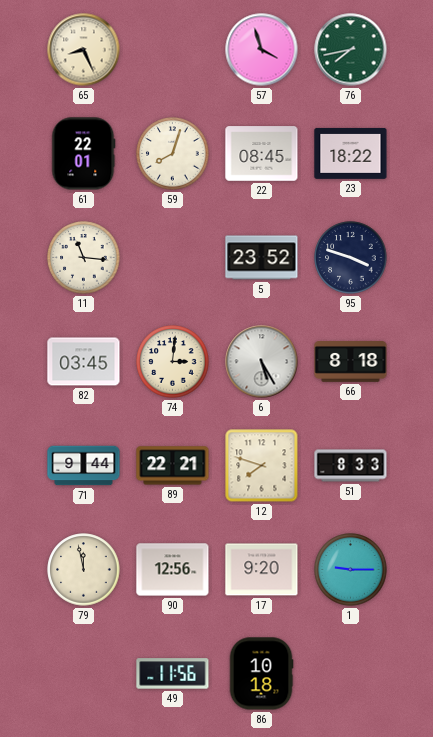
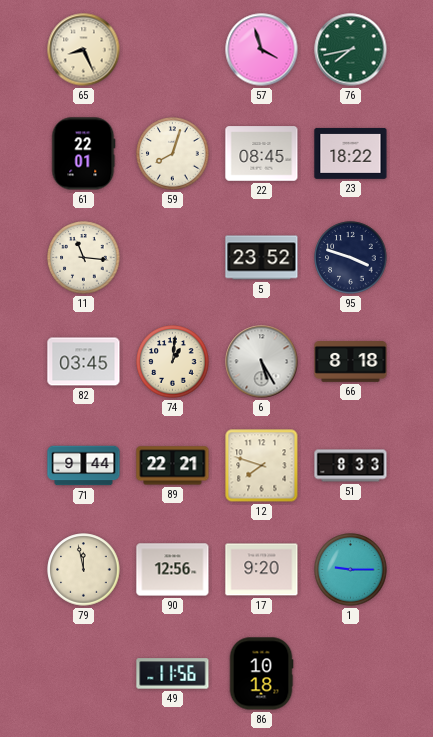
74: 3:01 -> 1:01 (173, 362)
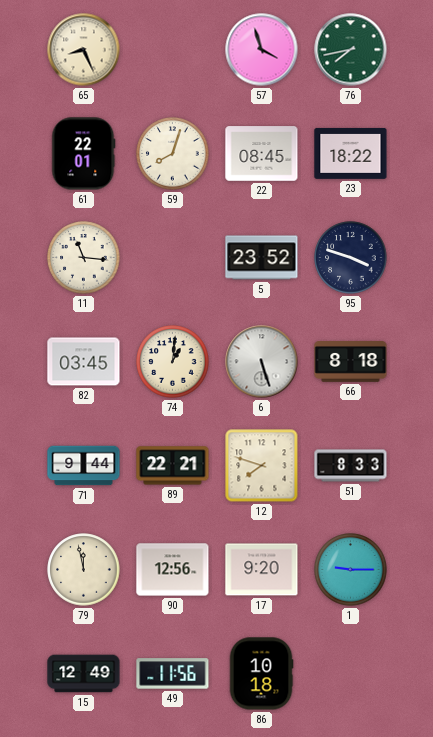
6: 5:25 -> 5:27 (262, 362)
15: none -> 12:49 (84, 674)
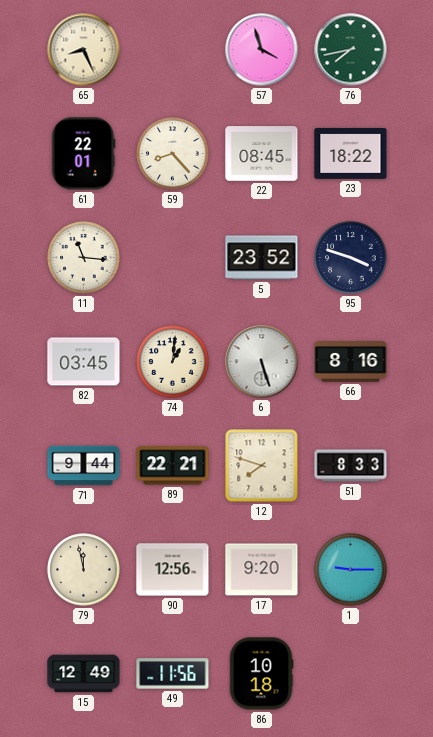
59: 8:03 -> 8:23 (173, 154)
66: 8:18 -> 8:16 (351, 362)
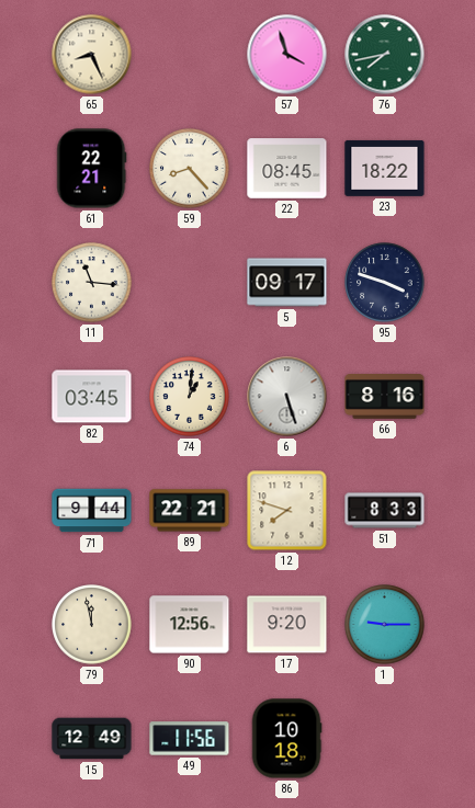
61: 22:01 -> 22:21 (92, 169)
5: 23:52 -> 09:17 (287, 283)
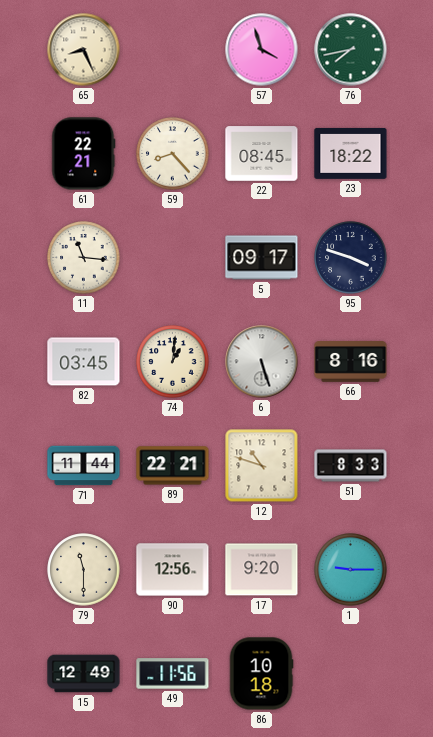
71: 9:44 -> 11:44 (84, 466)
12: 7:48 -> 10:48 (262, 466)
79: 11:58 -> 11:30 (84, 570)
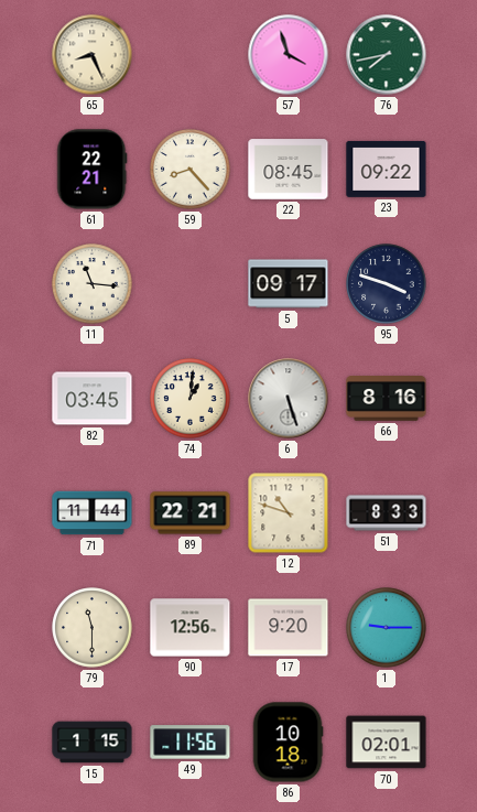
23: 18:22 -> 09:22 (387, 169)
15: 12:49 -> 1:15 (93, 743)
70: none -> 02:01 (387, 743)
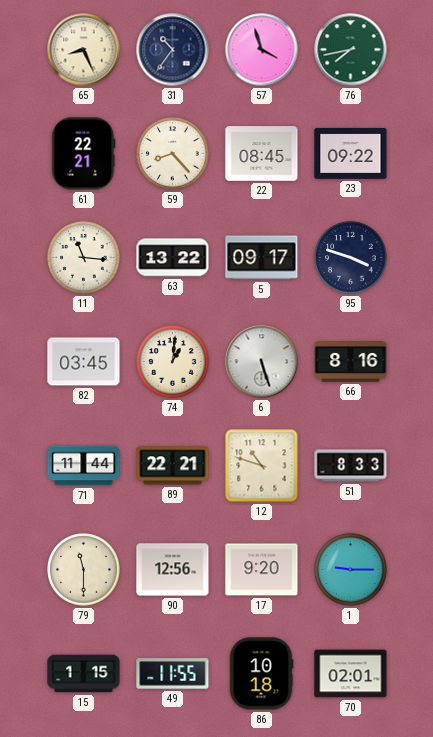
31: none -> 10:36 (173, 50)
63: none -> 13:22 (173, 258)
49: 11:56 -> 11:55 (173, 674)
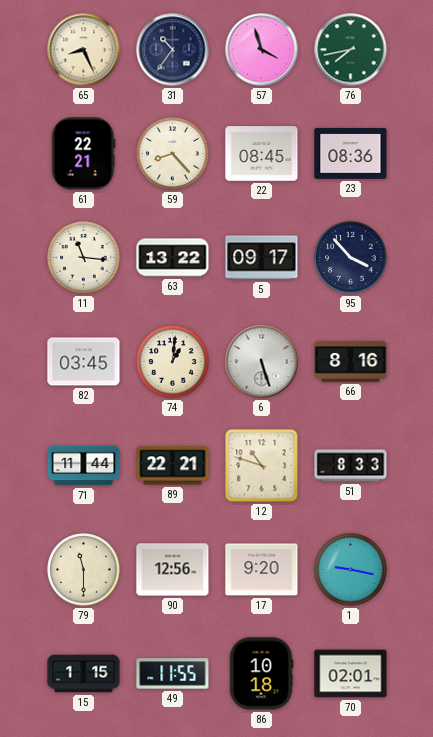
23: 09:22 -> 08:36 (351, 153)
95: 3:48 -> 3:53 (351, 258)
1: 9:15 -> 9:17 (351, 570)
